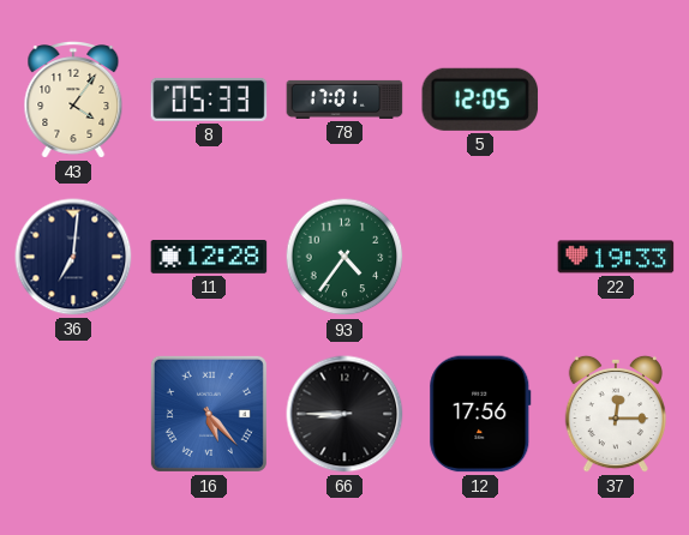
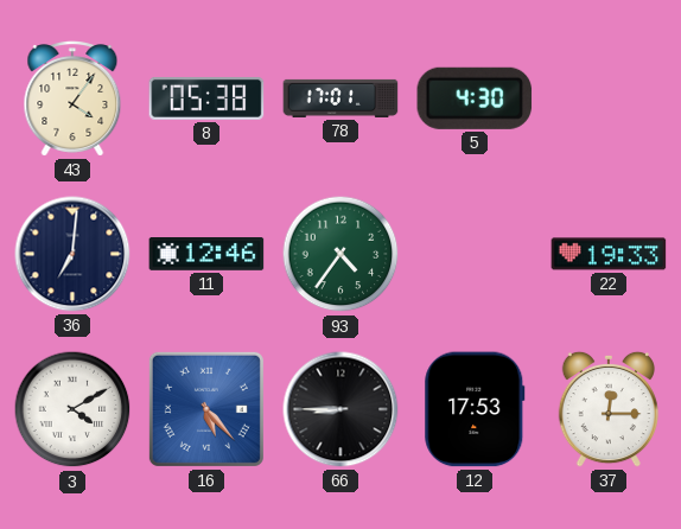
8: 05:33 -> 05:38 (206, 98)
5: 12:05 -> 4:30 (475, 98)
11: 12:28 -> 12:46 (206, 255)
3: none -> 4:10 (72, 409)
12: 17:56 -> 17:53 (475, 409)
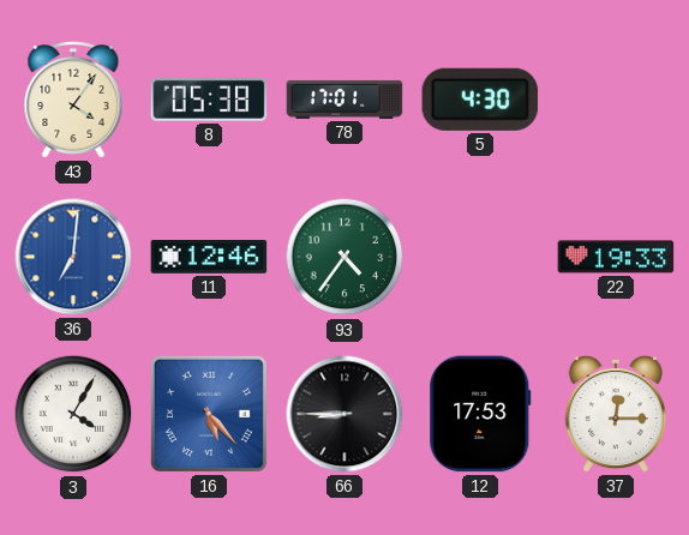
36 dial: navy -> blue (73, 257)
3: 4:10 -> 4:05 (73, 414)
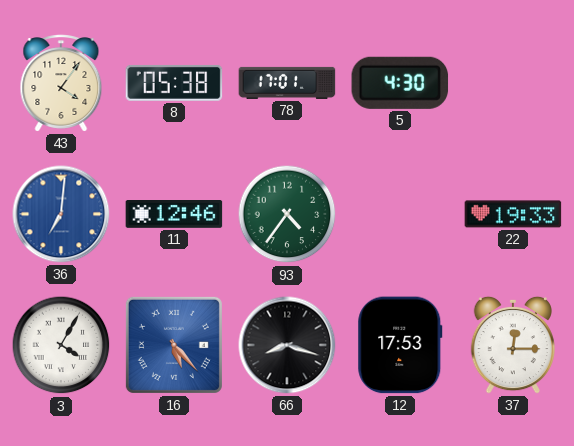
66: 8:45 -> 8:18 (287, 345)
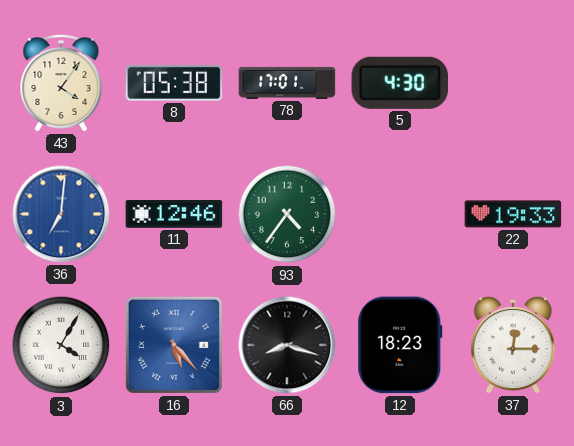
12: 17:53 -> 18:23 (400, 345)
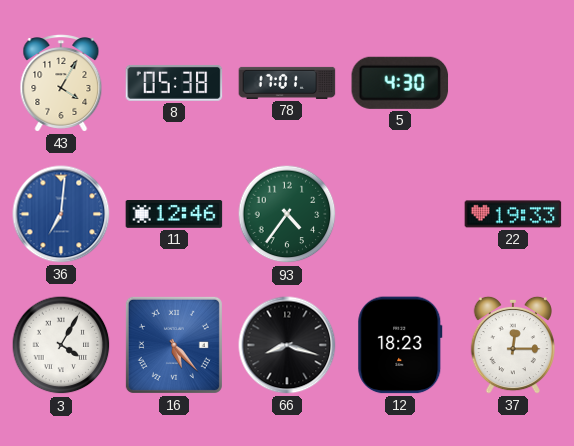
43: 4:06 -> 4:05 (61, 83)
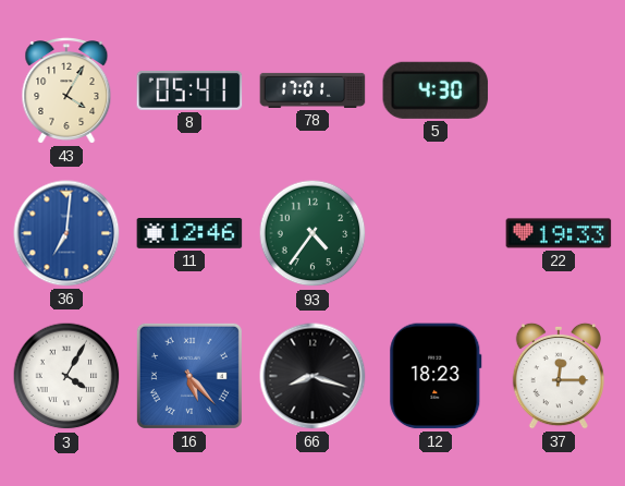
8: 05:38 -> 05:41 (189, 90)
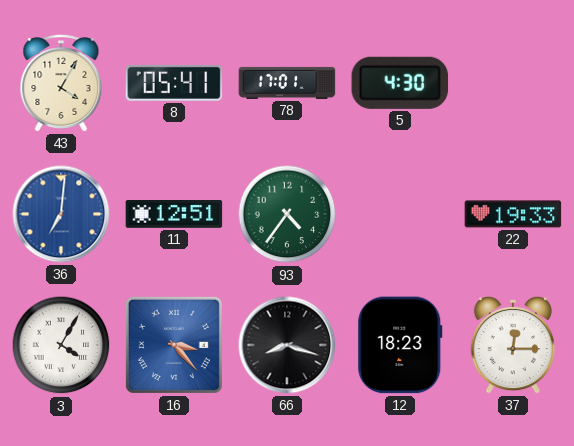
11: 12:46 -> 12:51 (174, 215)
16: 5:23 -> 3:23 (174, 345)
